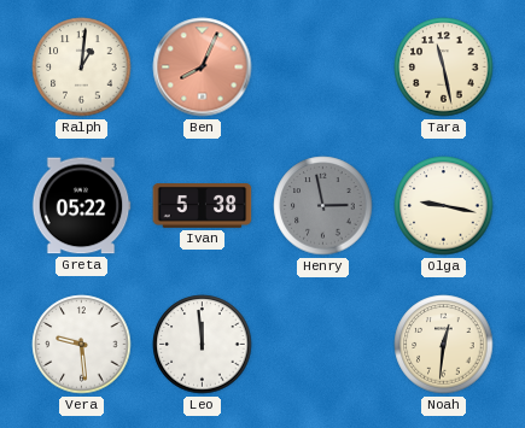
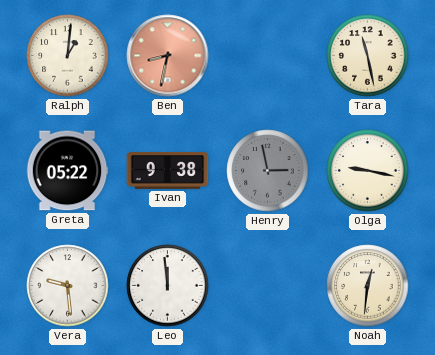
Ben: 8:04 -> 8:32 (168, 56)
Ivan: 5:38 -> 9:38 (168, 171)
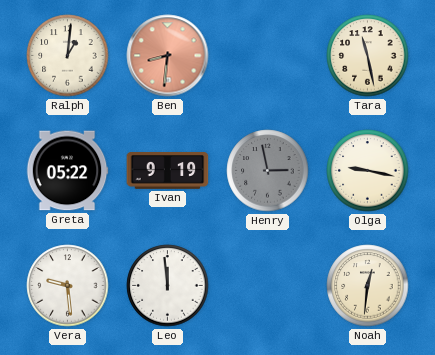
Ben: 8:32 -> 8:31 (168, 56)
Ivan: 9:38 -> 9:19 (168, 171)
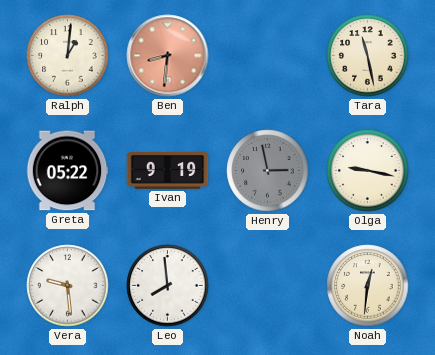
Leo: 11:59 -> 7:59 (168, 286)
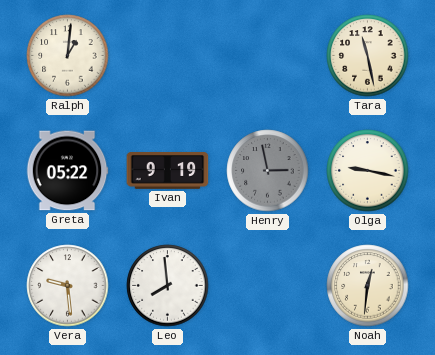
Ben: 8:31 -> none (168, 56)
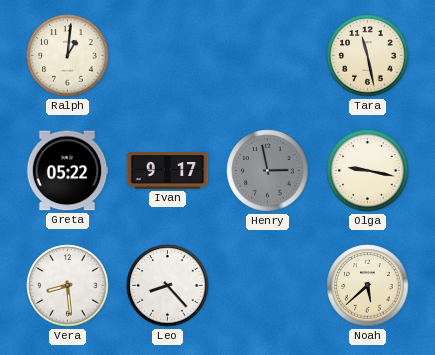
Ivan: 9:19 -> 9:17 (168, 171)
Vera: 9:29 -> 8:29 (68, 286)
Leo: 7:59 -> 8:23 (168, 286)
Noah: 12:31 -> 5:38 (368, 286)
